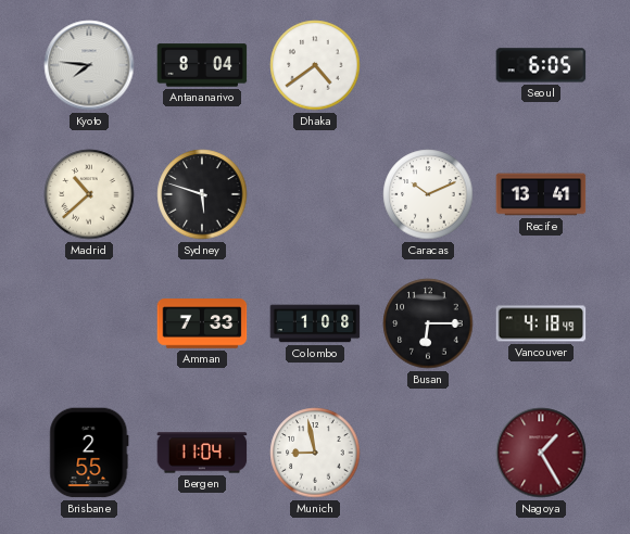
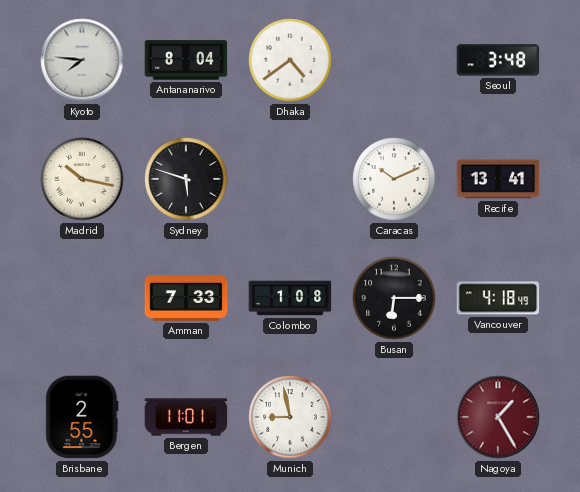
Seoul: 6:05 -> 3:48 (498, 60)
Madrid: 10:38 -> 10:17 (82, 179)
Bergen: 11:04 -> 11:01 (186, 417)
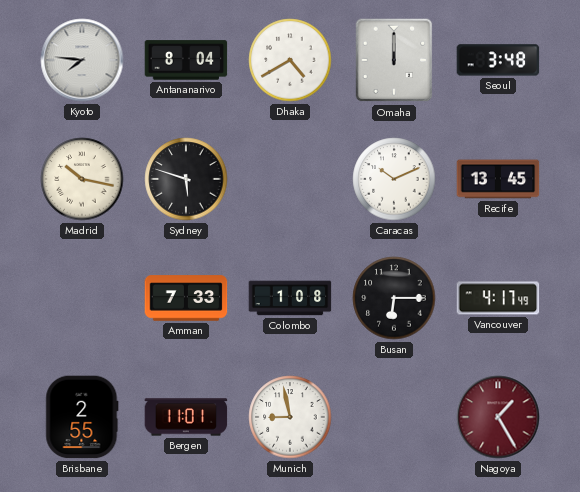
Dhaka: 4:39 -> 4:40 (290, 60)
Omaha: none -> 12:00 (394, 60)
Recife: 13:41 -> 13:45 (498, 179)
Vancouver: 4:18 -> 4:17 (498, 298)
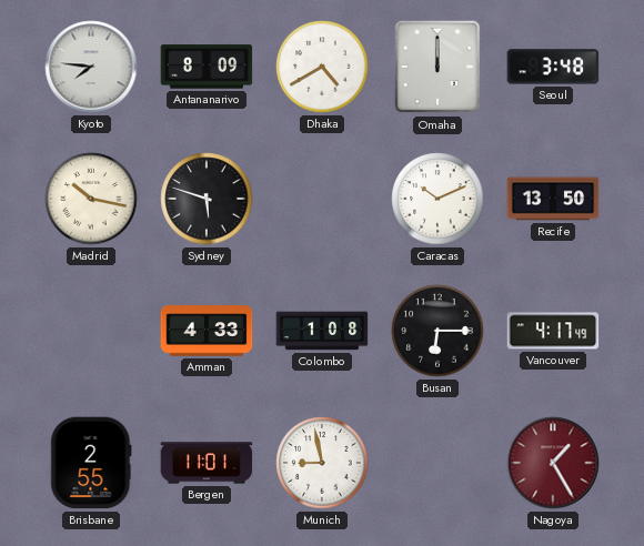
Antananarivo: 8:04 -> 8:09 (207, 67)
Recife: 13:45 -> 13:50 (553, 199)
Amman: 7:33 -> 4:33 (207, 331)
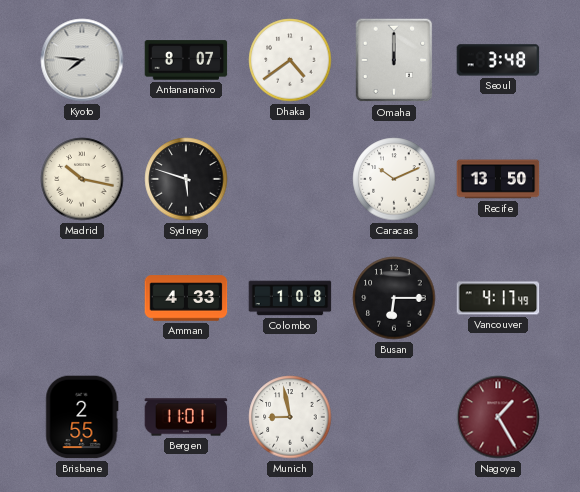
Antananarivo: 8:09 -> 8:07 (186, 60)
Dhaka: 4:40 -> 4:39 (290, 60)
